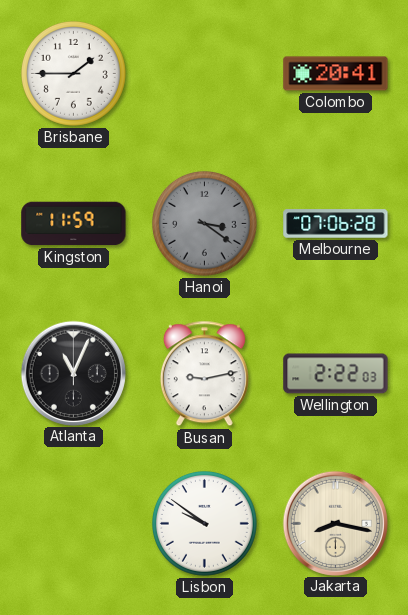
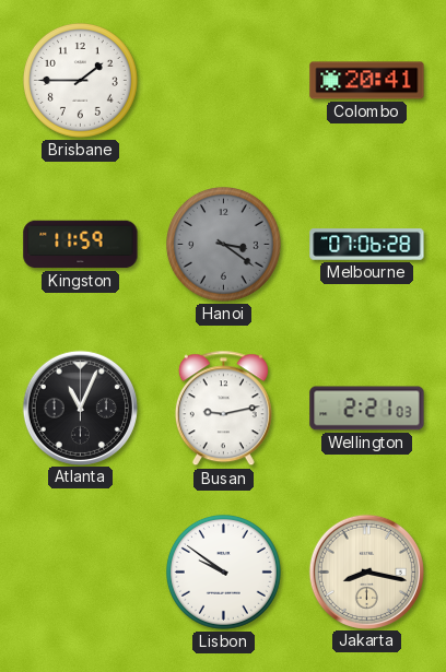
Wellington: 2:22 -> 2:21 (367, 409)
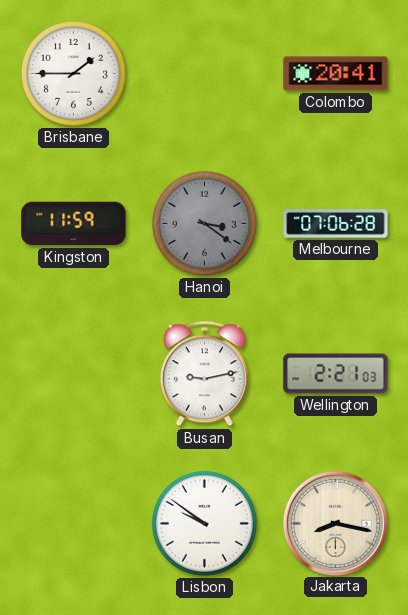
Atlanta: 11:04 -> none (80, 408)
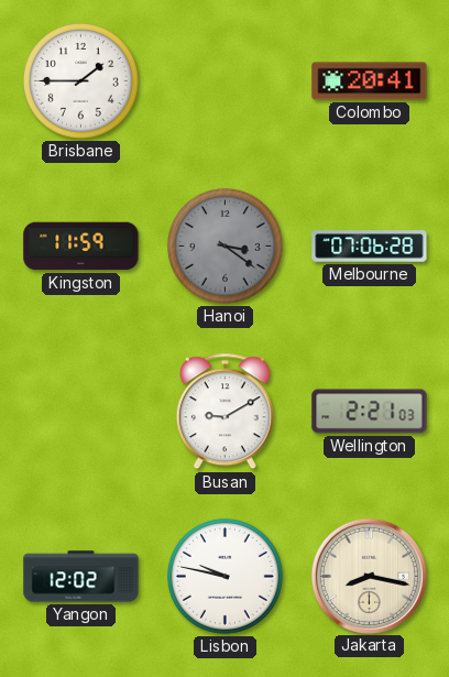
Busan: 9:13 -> 9:10 (225, 412)
Yangon: none -> 12:02 (81, 577)
Lisbon: 9:51 -> 9:47 (225, 576)
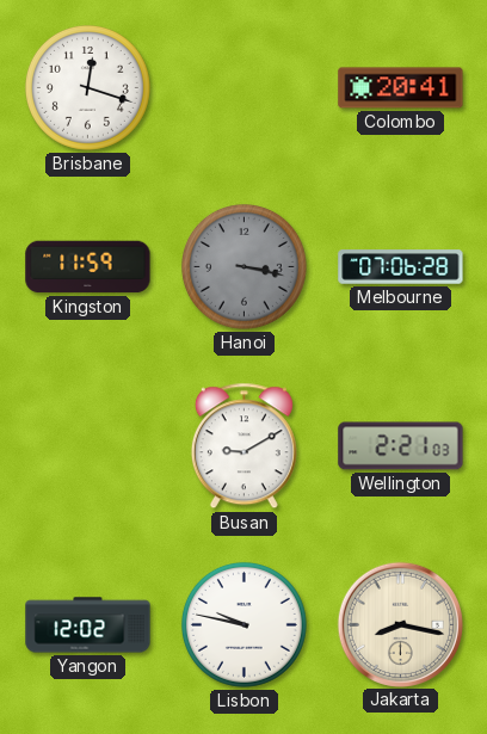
Brisbane: 1:45 -> 12:18 (87, 87)
Hanoi: 3:21 -> 3:17 (243, 266)
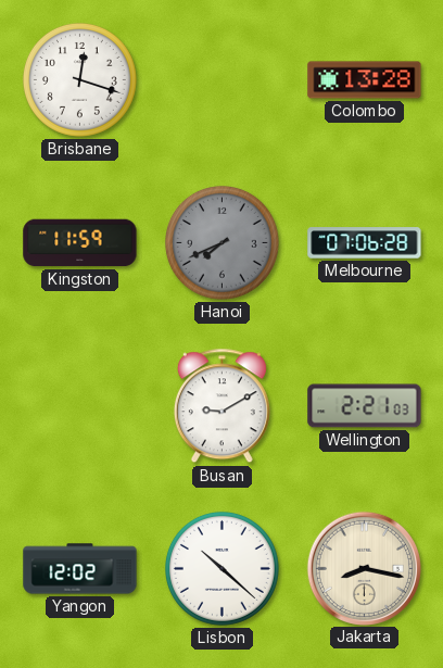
Colombo: 20:41 -> 13:28 (365, 80)
Hanoi: 3:17 -> 7:41 (221, 242)
Lisbon: 9:47 -> 10:22 (221, 568)
